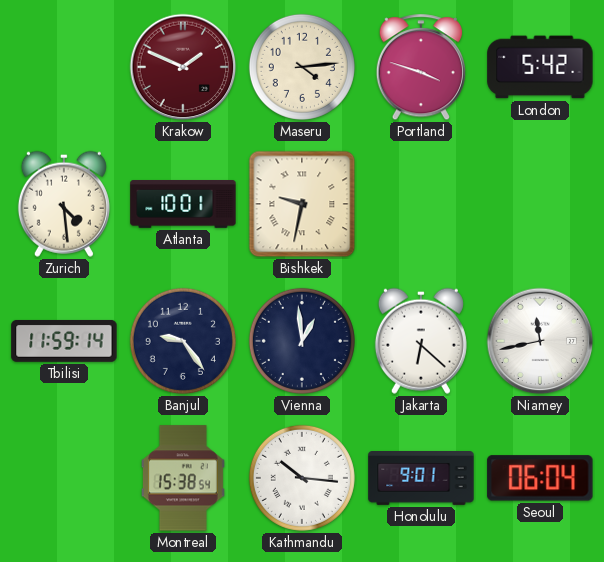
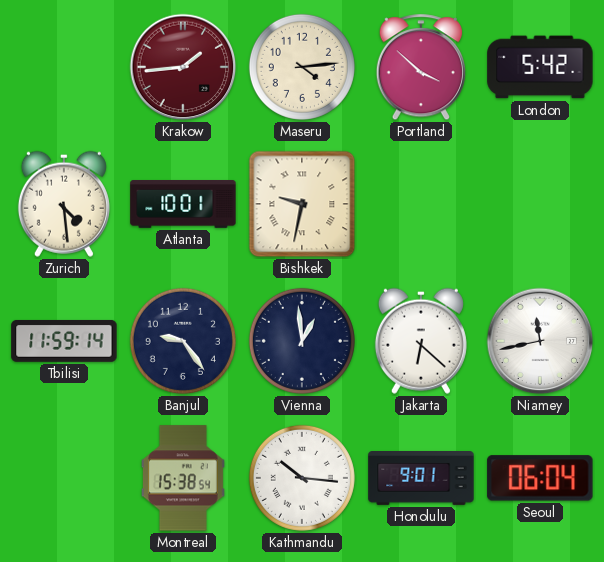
Krakow: 1:49 -> 1:44 (183, 67)
Portland: 3:48 -> 3:52 (421, 68)
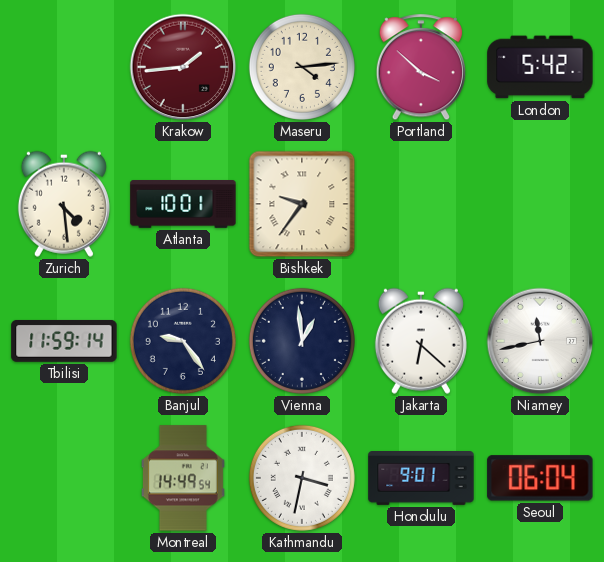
Bishkek: 9:32 -> 9:36 (302, 204)
Montreal: 15:38 -> 14:49 (183, 478)
Kathmandu: 10:16 -> 3:32 (302, 478)
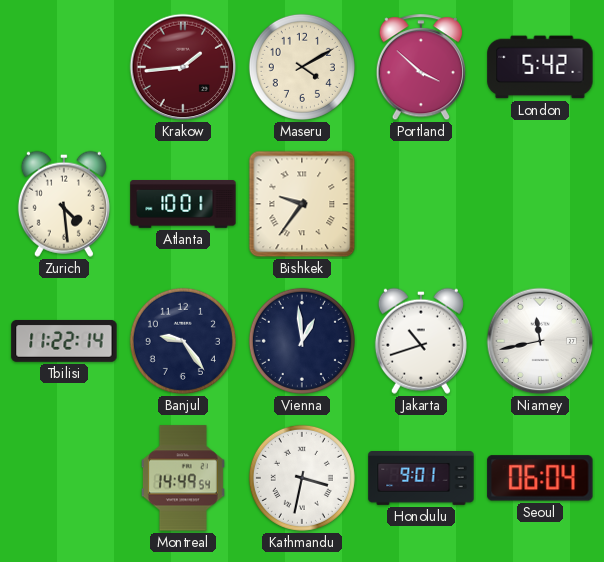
Maseru: 4:14 -> 4:10 (302, 67)
Tbilisi: 11:59 -> 11:22 (64, 341)
Jakarta: 6:22 -> 10:42 (421, 341)
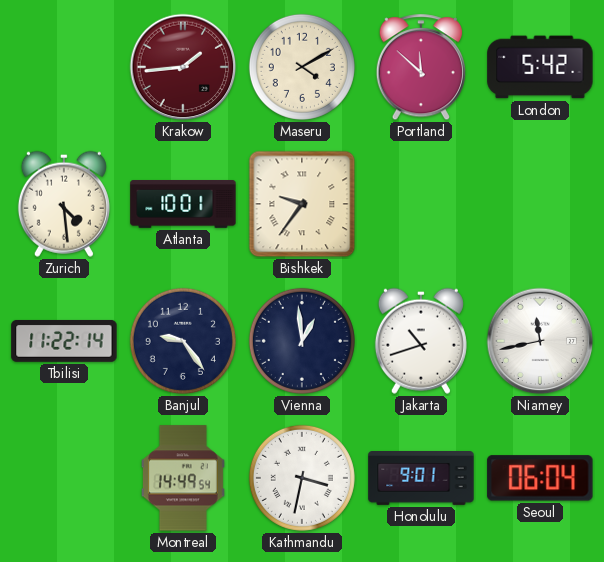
Portland: 3:52 -> 11:52 (421, 68)
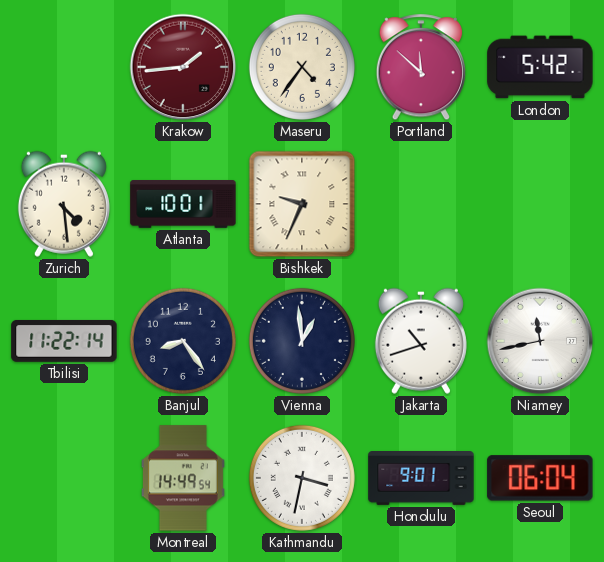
Maseru: 4:10 -> 4:36 (302, 67)
Bishkek: 9:36 -> 9:34 (302, 204)
Banjul: 9:24 -> 8:24 (183, 341)
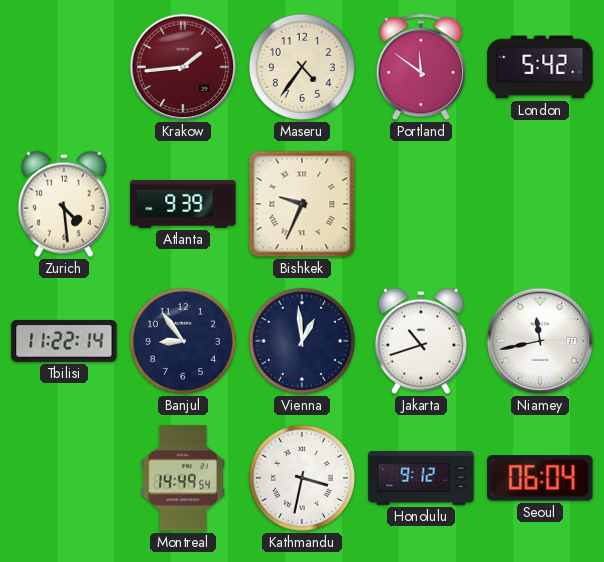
Portland: 11:52 -> 11:51 (421, 68)
Atlanta: 10:01 -> 9:39 (183, 205)
Banjul: 8:24 -> 8:54 (183, 341)
Honolulu: 9:01 -> 9:12 (421, 479)
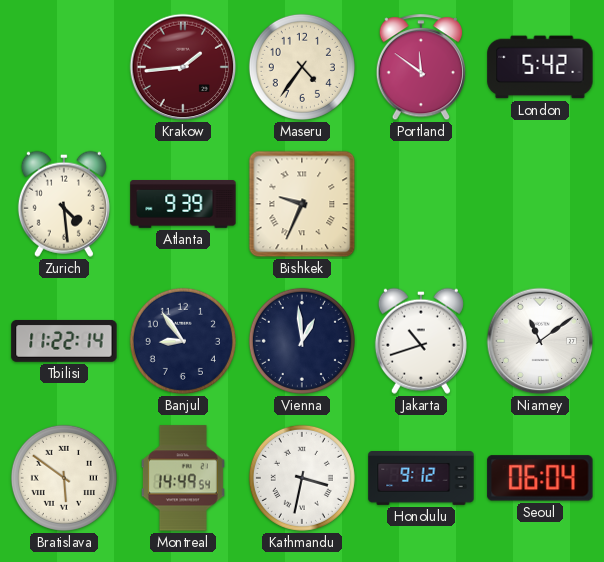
Niamey: 11:43 -> 11:09 (540, 341)
Bratislava: none -> 5:51 (64, 478)
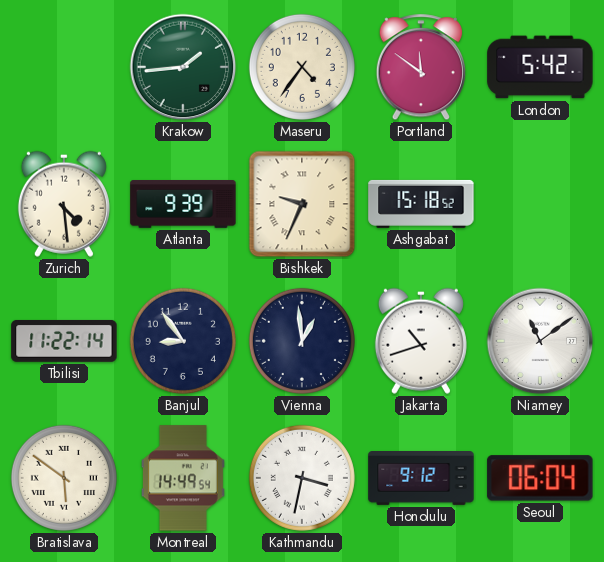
Krakow dial: burgundy -> green (183, 67)
Ashgabat: none -> 15:18 (421, 204)
